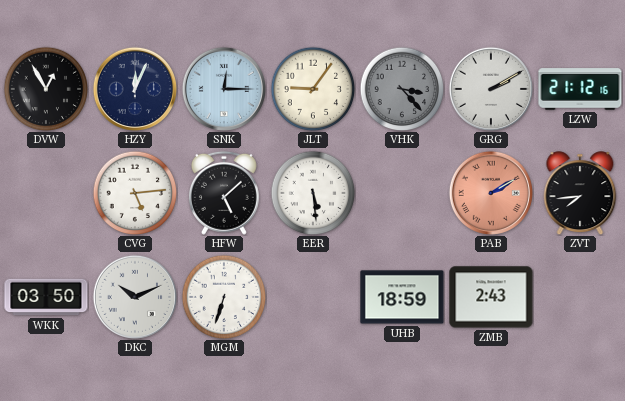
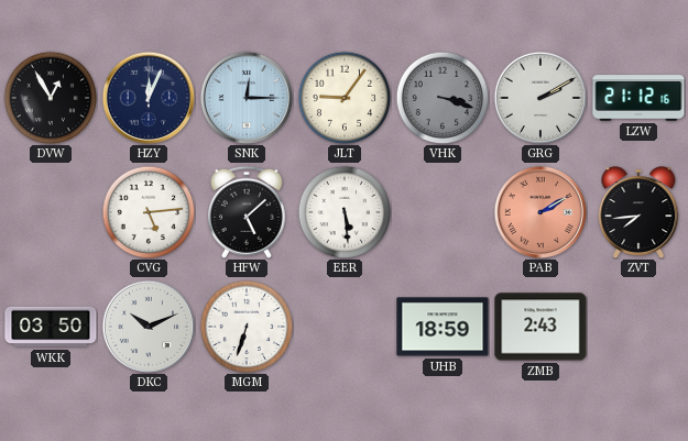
VHK: 3:23 -> 3:18 (443, 98)
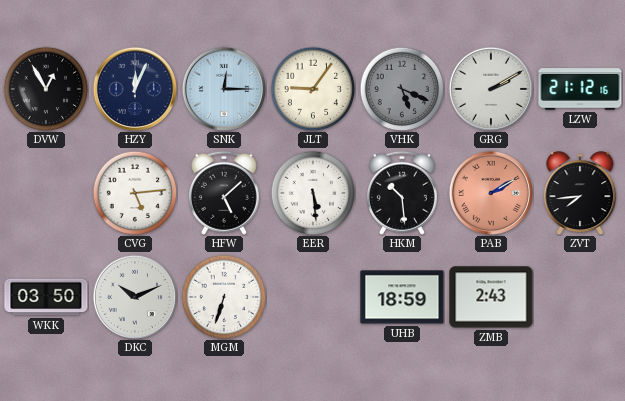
VHK: 3:18 -> 5:19 (402, 89)
HKM: none -> 10:29 (402, 193)
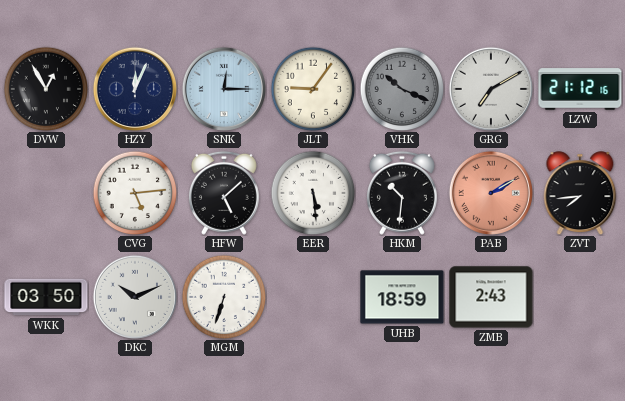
VHK: 5:19 -> 10:19 (402, 89)
GRG: 2:10 -> 7:10 (490, 88)
HKM: 10:29 -> 10:31 (402, 193)
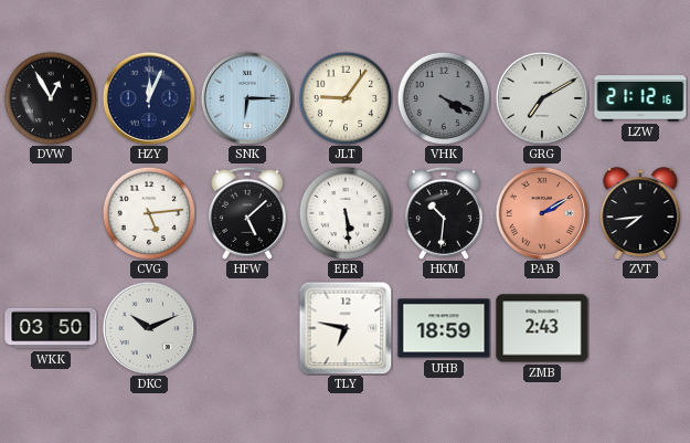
SNK: 12:15 -> 6:15 (246, 97)
VHK: 10:19 -> 4:19 (444, 98)
MGM: 6:33 -> none (224, 297)
TLY: none -> 6:47 (346, 328)
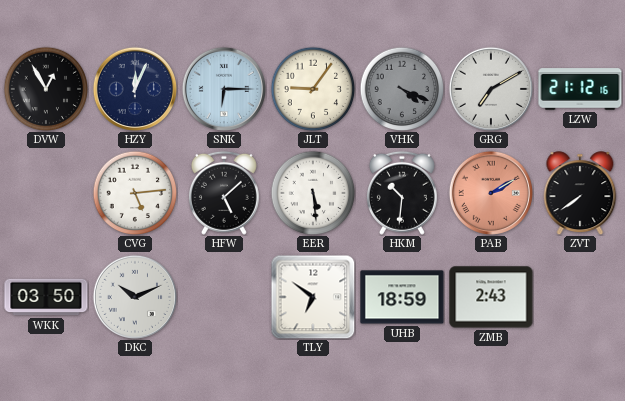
ZVT: 7:44 -> 7:39 (580, 193)
TLY: 6:47 -> 6:51 (313, 297)
